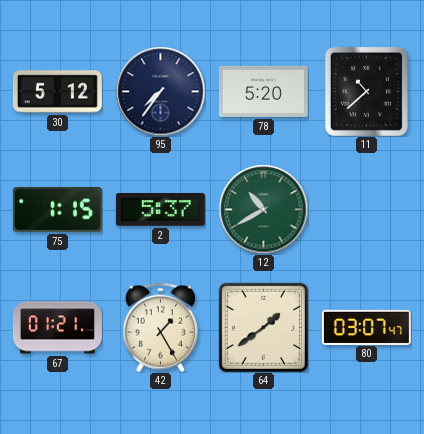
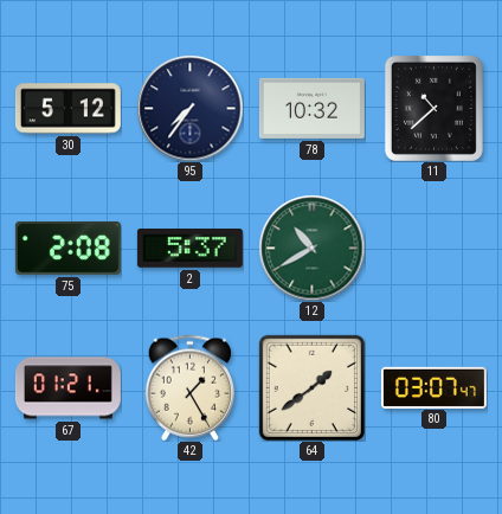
78: 5:20 -> 10:32 (311, 108)
75: 1:15 -> 2:08 (67, 248)
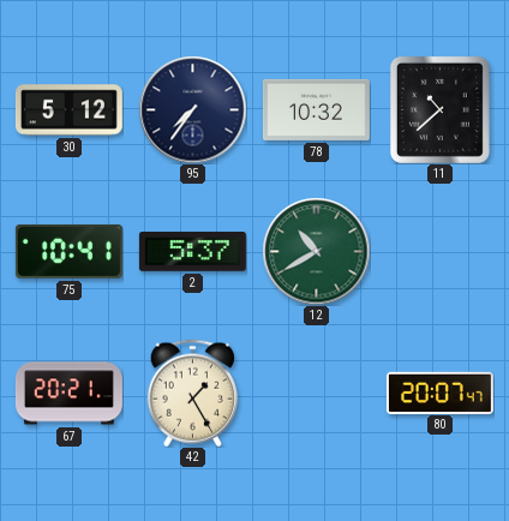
75: 2:08 -> 10:41 (68, 251)
67: 01:21 -> 20:21 (68, 394)
64: 1:39 -> none (311, 387)
80: 03:07 -> 20:07 (439, 393)
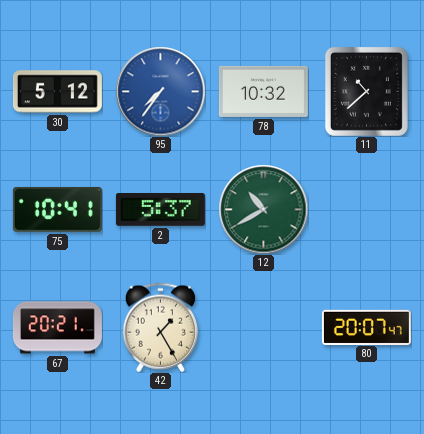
95 dial: navy -> blue (160, 91)
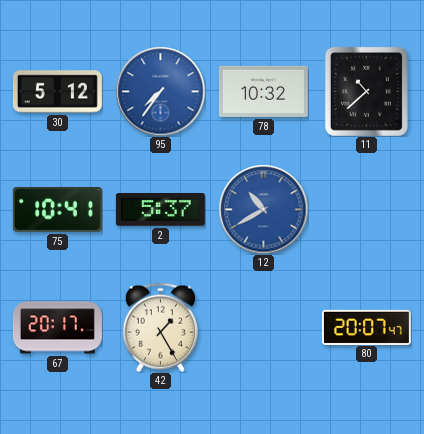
12 dial: green -> blue (263, 209)
67: 20:21 -> 20:17 (57, 328)
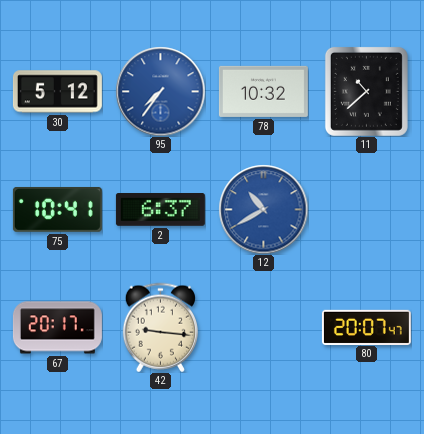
2: 5:37 -> 6:37 (160, 210)
42: 1:25 -> 9:16 (160, 327)
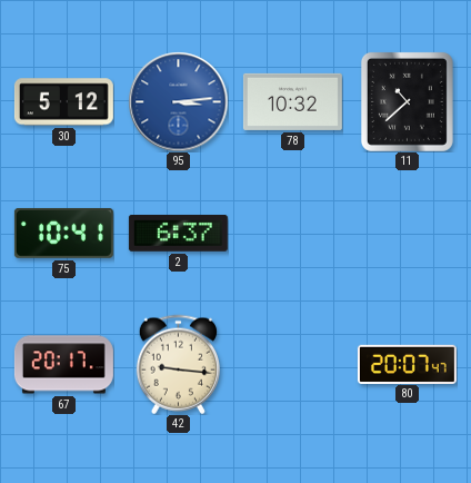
95: 7:36 -> 3:14 (178, 101)
12: 10:40 -> none (263, 209)
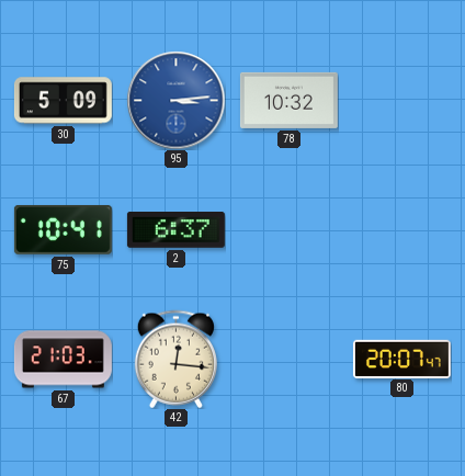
30: 5:12 -> 5:09 (63, 101)
11: 10:38 -> none (407, 101)
67: 20:17 -> 21:03 (63, 360)
42: 9:16 -> 12:16 (175, 359)
